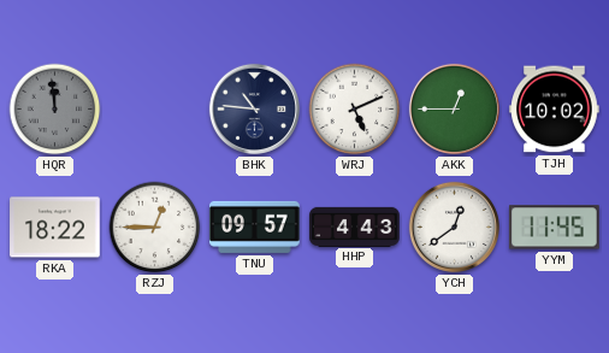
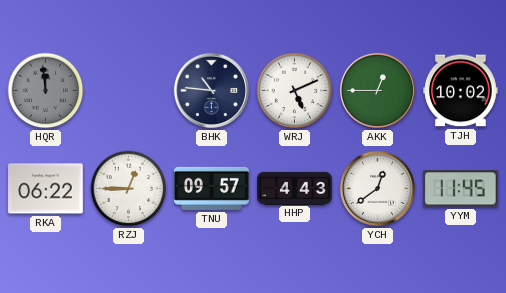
RKA: 18:22 -> 06:22 (46, 189)
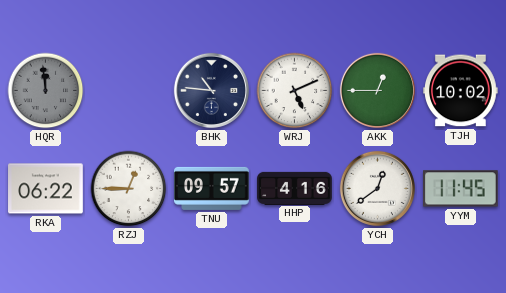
HHP: 4:43 -> 4:16 (295, 188)
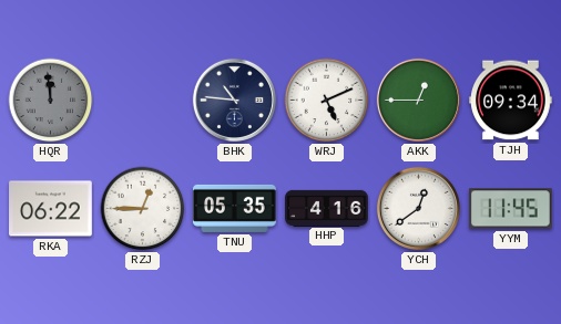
TJH: 10:02 -> 09:34 (511, 101)
TNU: 09:57 -> 05:35 (235, 208)
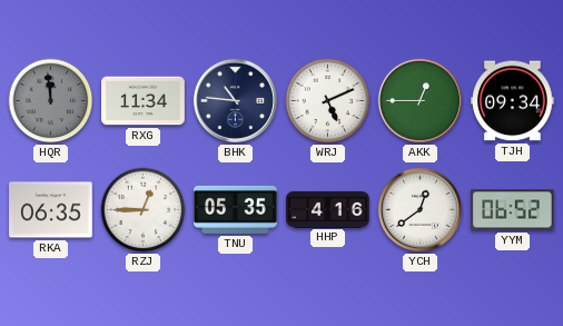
RXG: none -> 11:34 (144, 101)
RKA: 06:22 -> 06:35 (51, 210)
YYM: 11:45 -> 06:52 (513, 210)
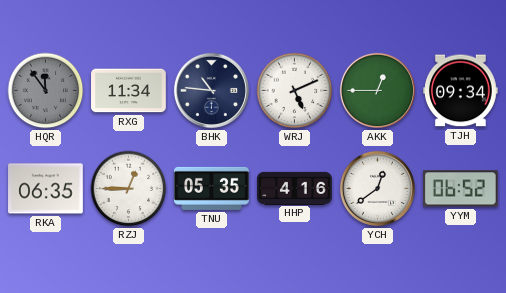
HQR: 11:59 -> 11:54 (46, 91)
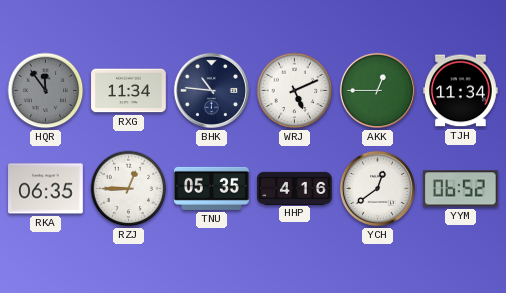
TJH: 09:34 -> 11:34 (461, 91)
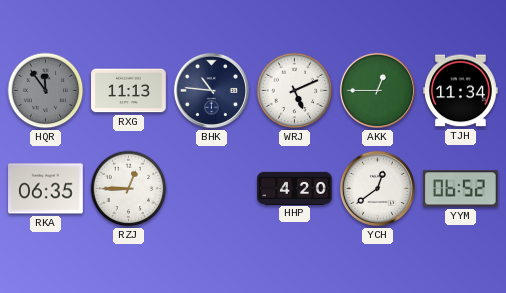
RXG: 11:34 -> 11:13 (129, 91)
TNU: 05:35 -> none (212, 188)
HHP: 4:16 -> 4:20 (295, 188)
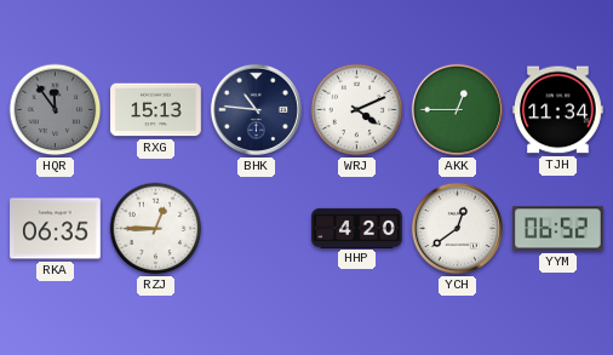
RXG: 11:13 -> 15:13 (156, 110)
WRJ: 5:11 -> 4:11 (357, 110)
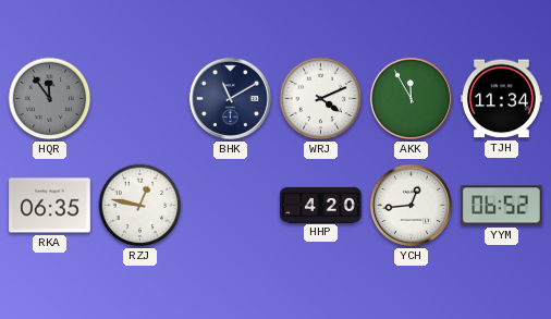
RXG: 15:13 -> none (156, 110)
BHK: 10:46 -> 11:10 (230, 98)
AKK: 12:45 -> 11:55 (411, 98)
RZJ: 12:45 -> 12:47 (140, 206)
YCH: 12:39 -> 12:44 (411, 205)
